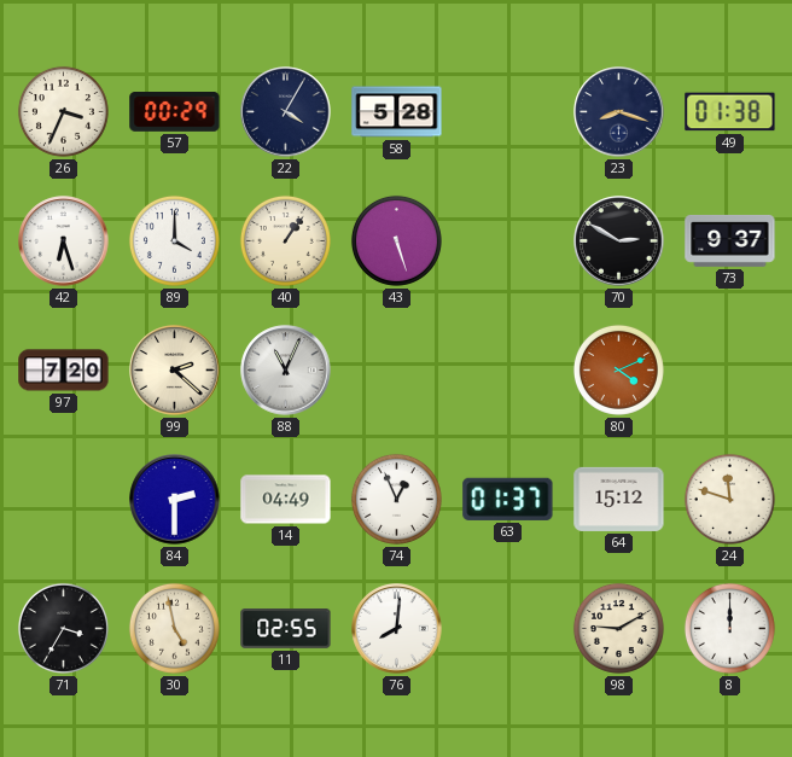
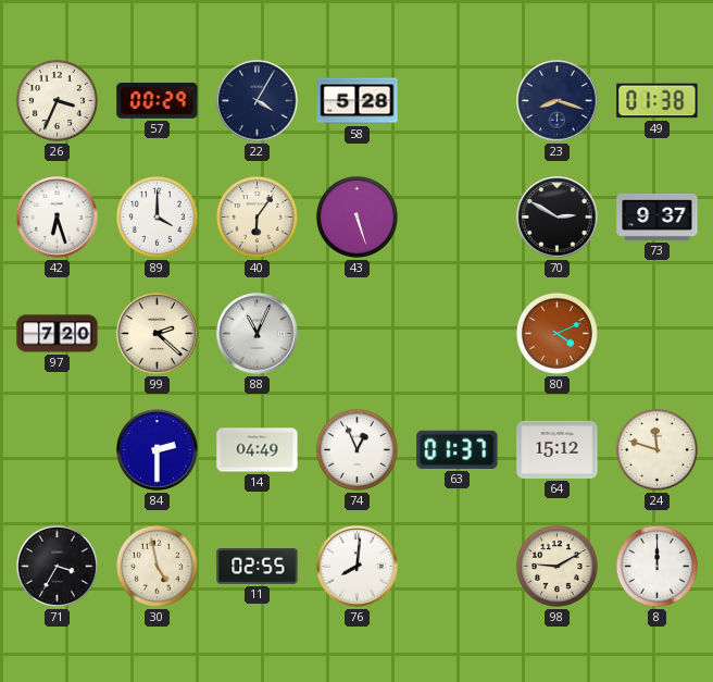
40: 1:06 -> 6:06 (257, 216)
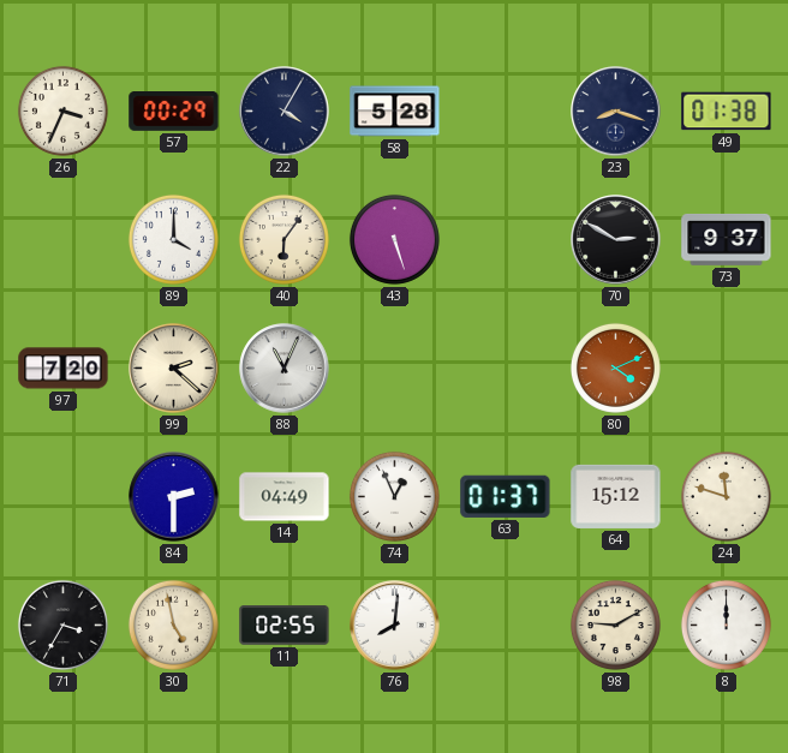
42: 6:27 -> none (58, 218)
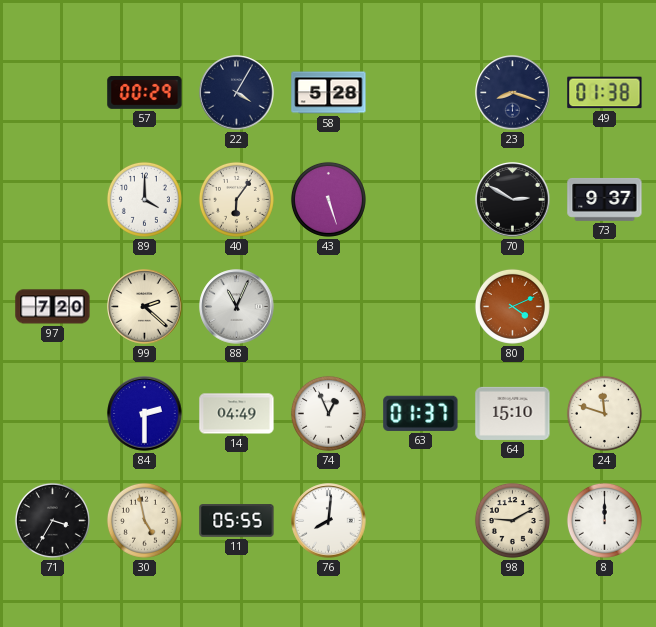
26: 3:34 -> none (62, 110)
64: 15:12 -> 15:10 (513, 413)
11: 02:55 -> 05:55 (237, 521)
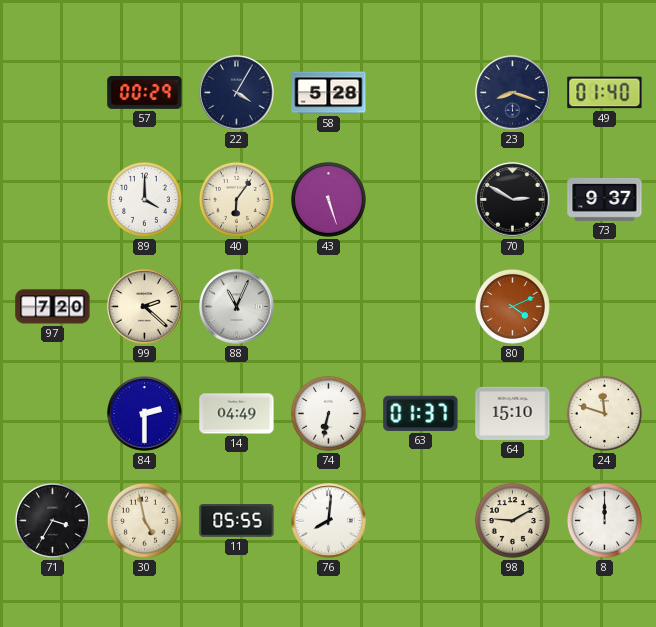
49: 01:38 -> 01:40 (605, 93)
74: 12:56 -> 6:32 (328, 413)
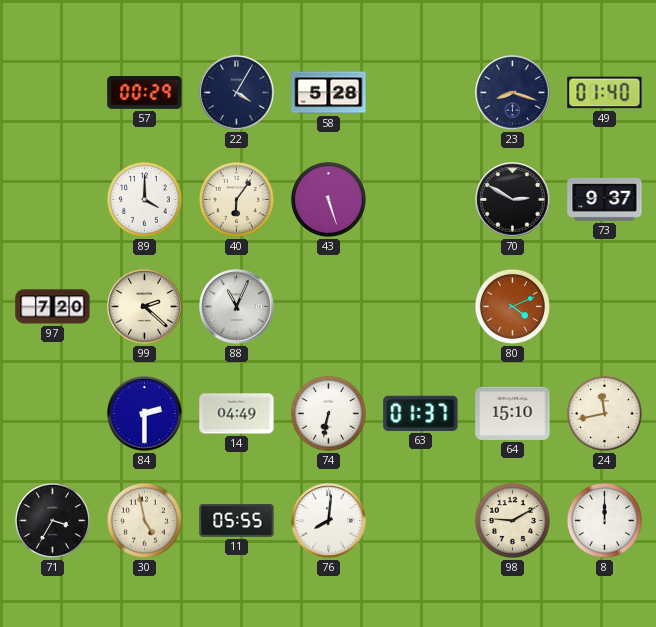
24: 11:48 -> 11:43 (604, 413)
